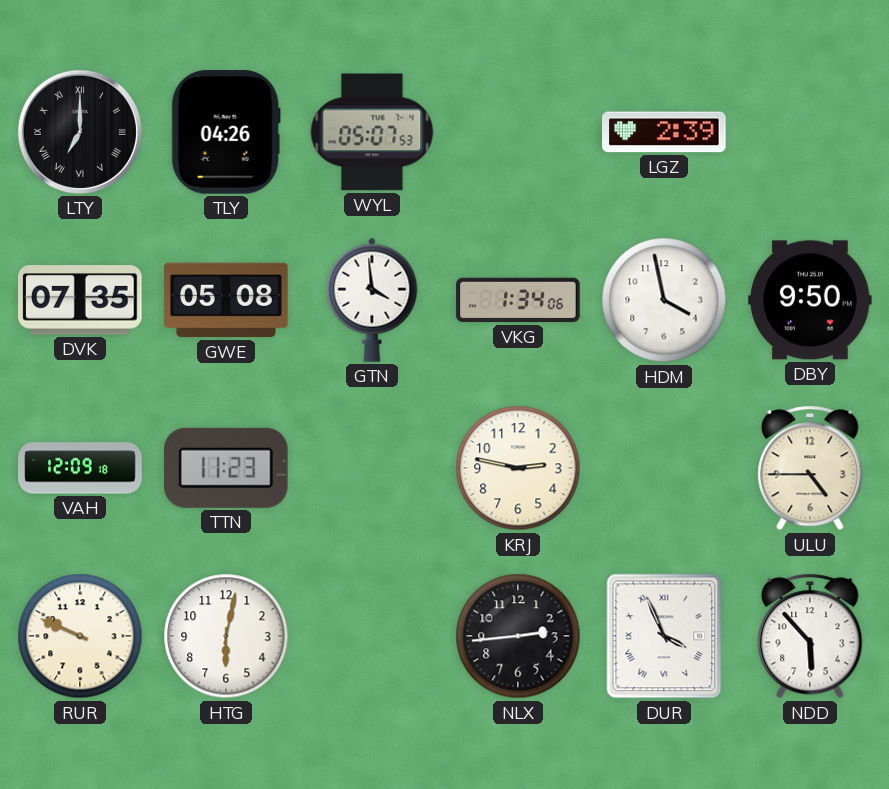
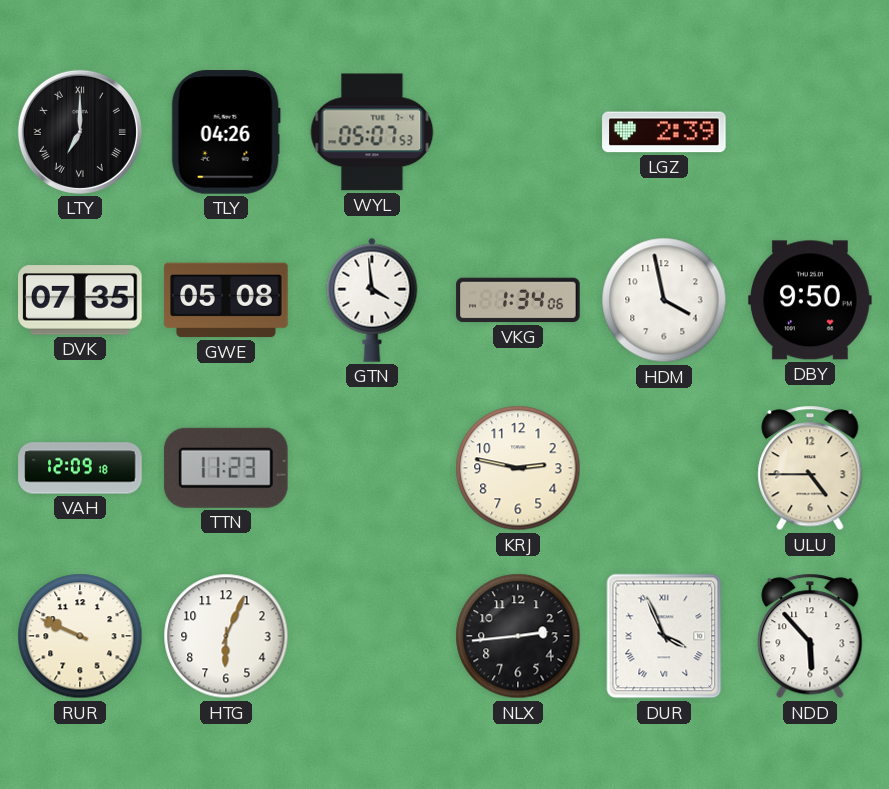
HTG: 6:02 -> 6:04 (226, 636)
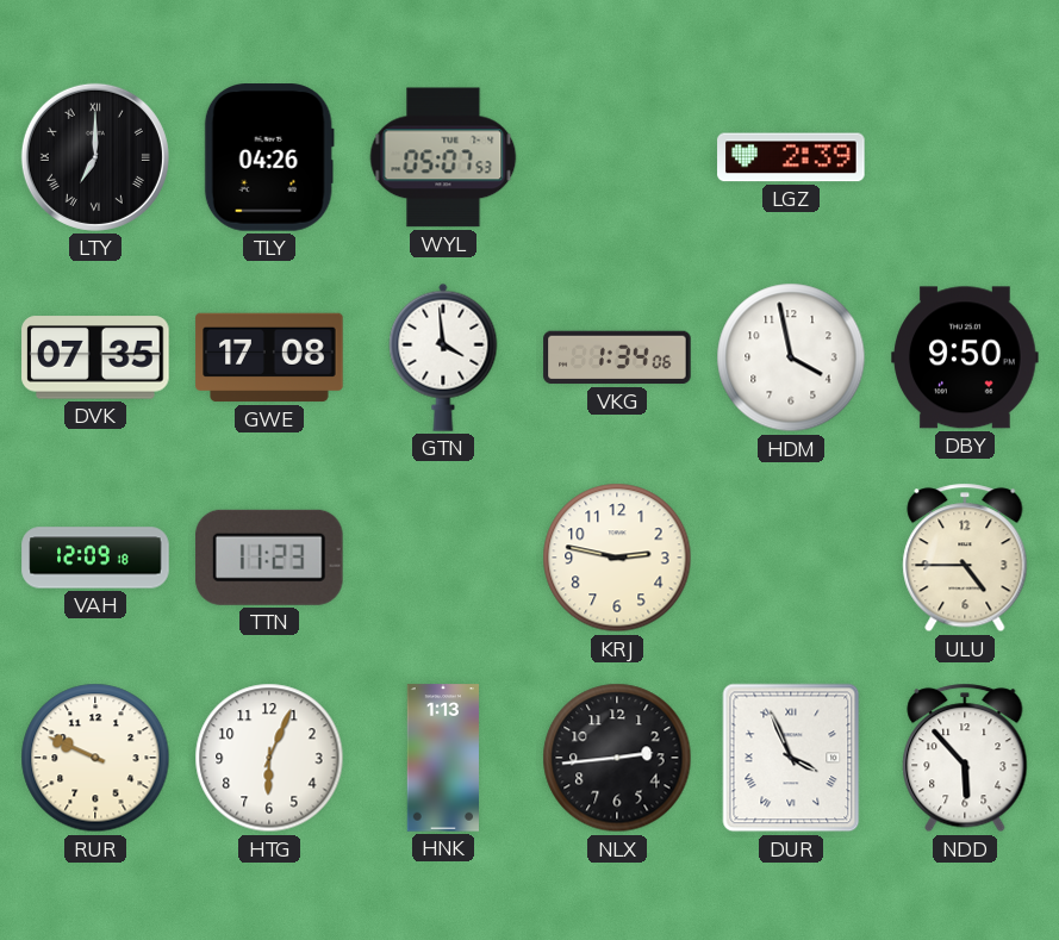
GWE: 05:08 -> 17:08 (269, 357)
HNK: none -> 1:13 (442, 758)
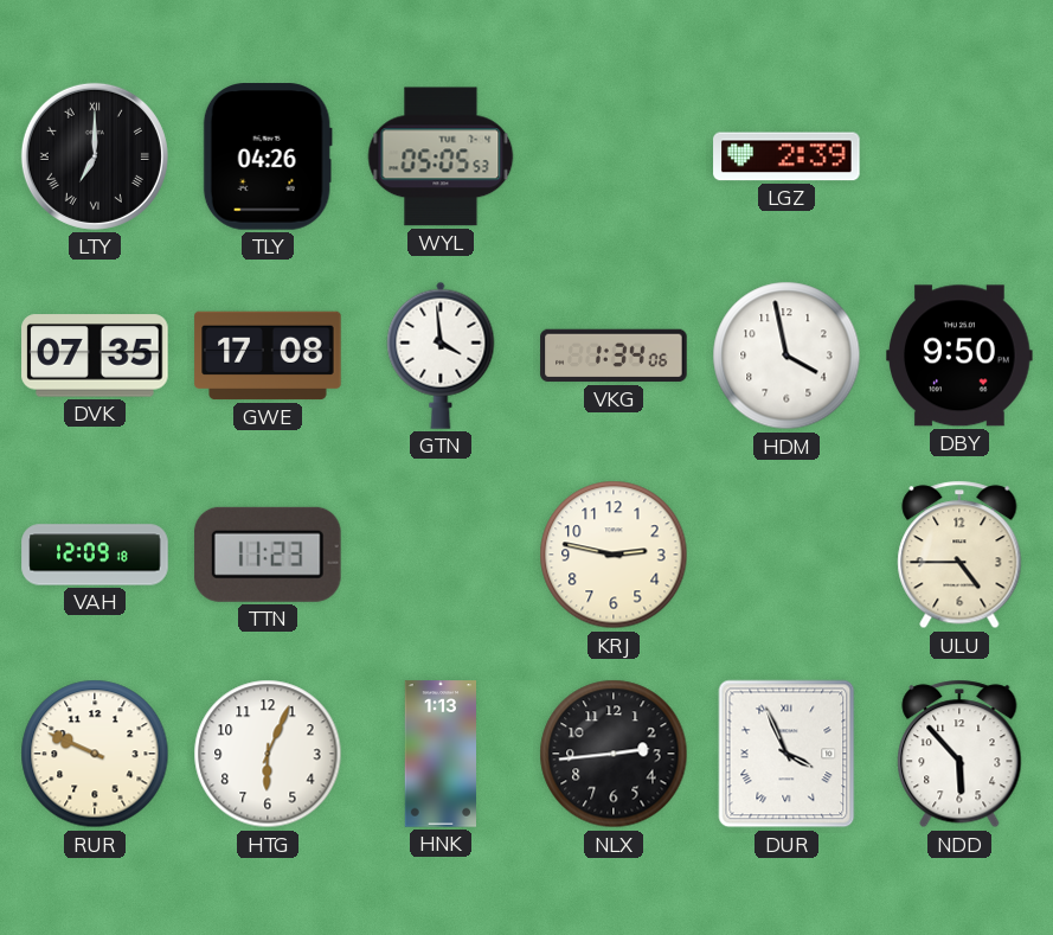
WYL: 05:07 -> 05:05 (441, 156)
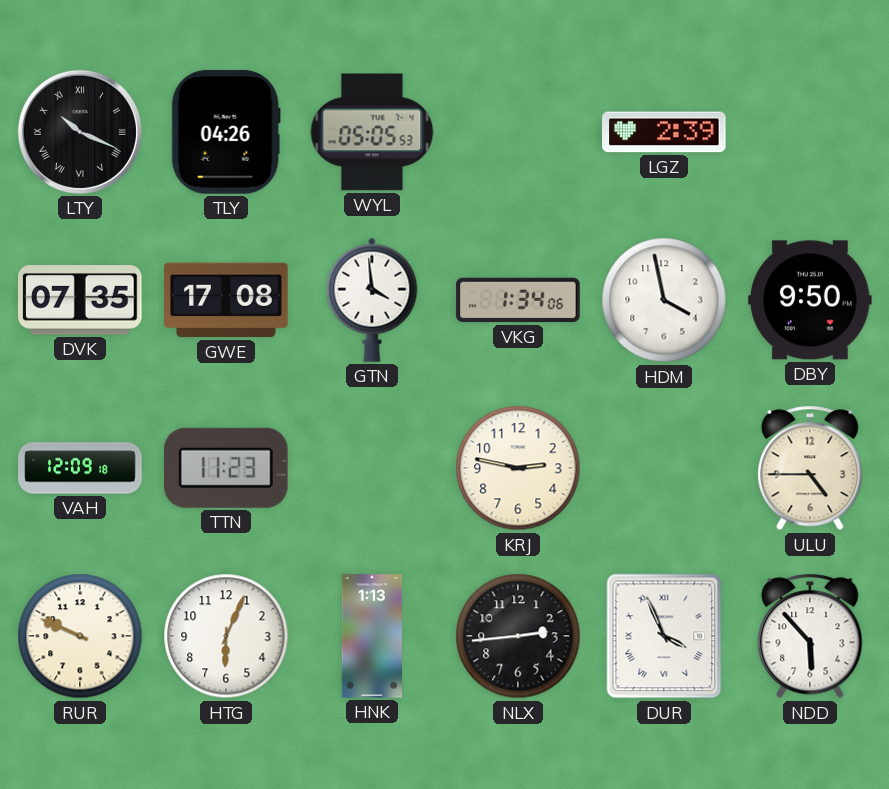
LTY: 7:00 -> 10:19 (80, 132)
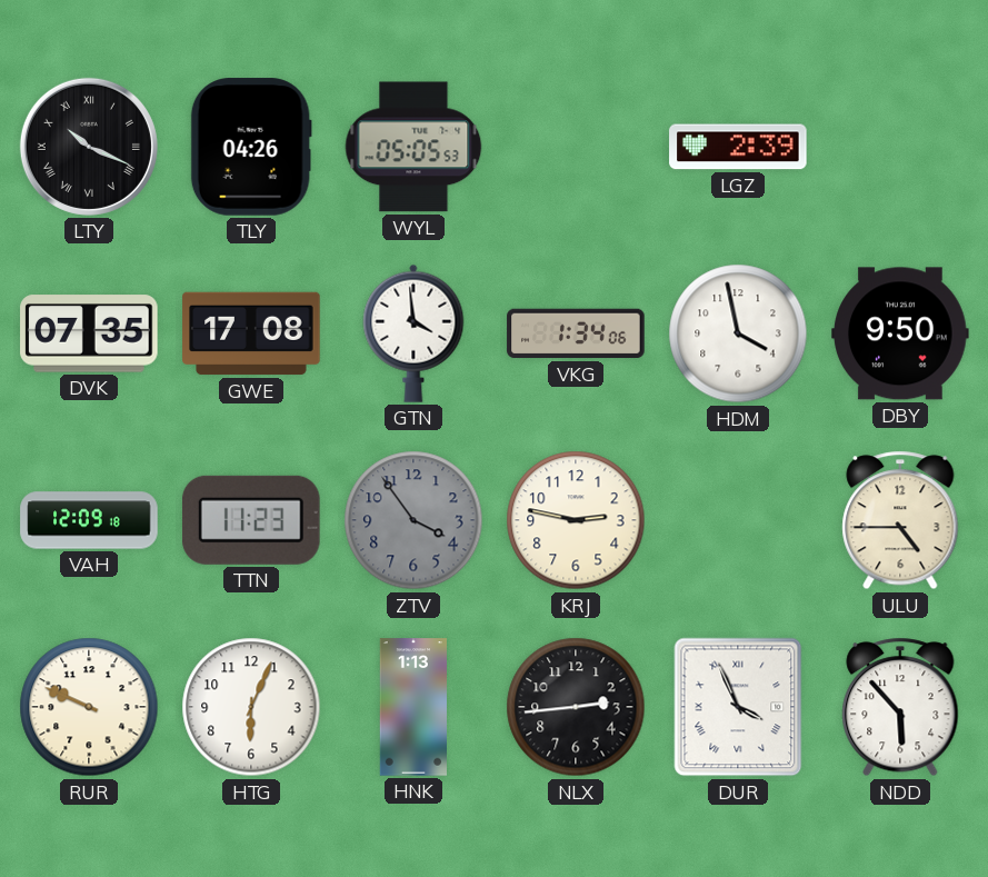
ZTV: none -> 3:54 (413, 520)
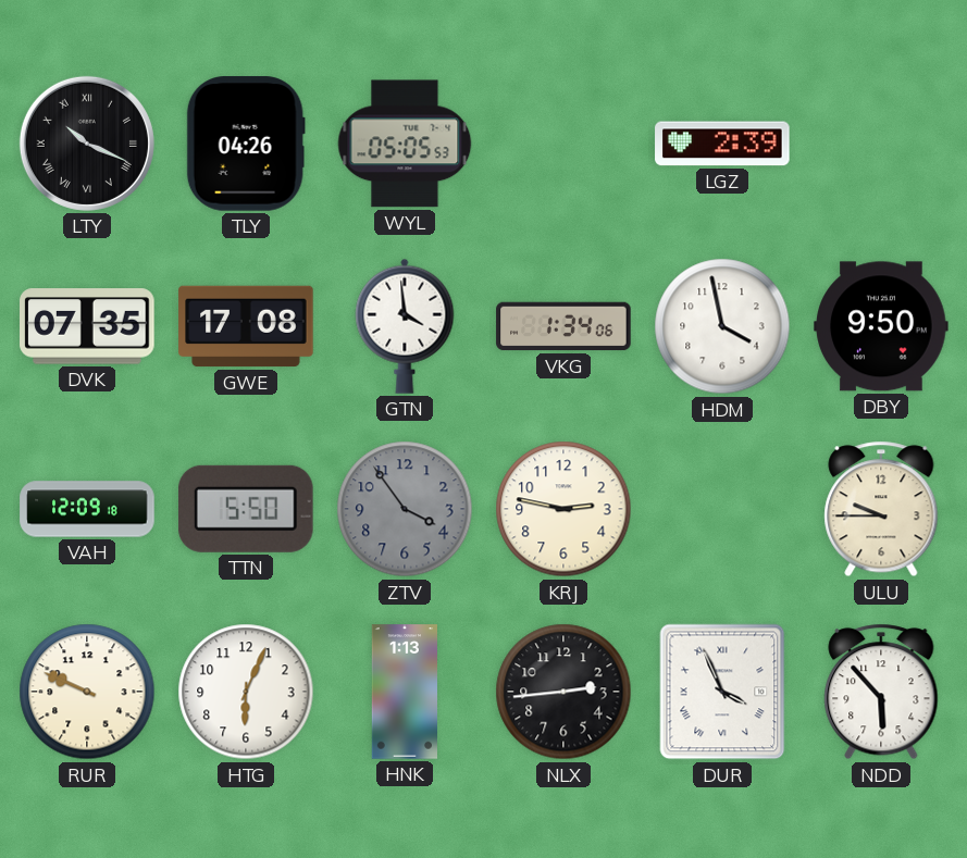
TTN: 11:23 -> 5:50 (246, 509)
ULU: 4:45 -> 9:45 (881, 509)
